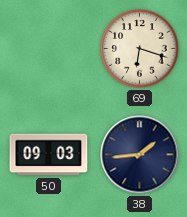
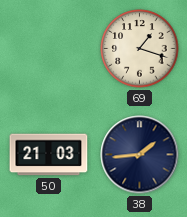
69: 6:18 -> 1:18 (140, 49)
50: 09:03 -> 21:03 (49, 155)
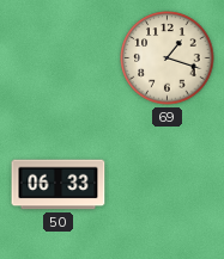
50: 21:03 -> 06:33 (59, 185)
38: 1:44 -> none (140, 155)
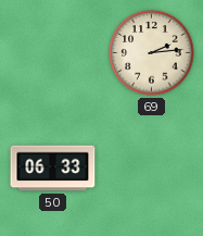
69: 1:18 -> 2:14 (152, 53)
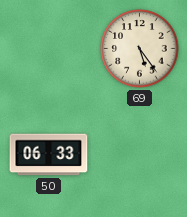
69: 2:14 -> 5:24 (140, 49)
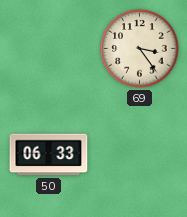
69: 5:24 -> 3:24 (140, 49)
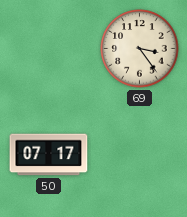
50: 06:33 -> 07:17 (49, 155)
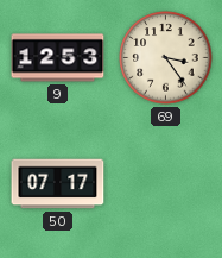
9: none -> 12:53 (58, 58)
